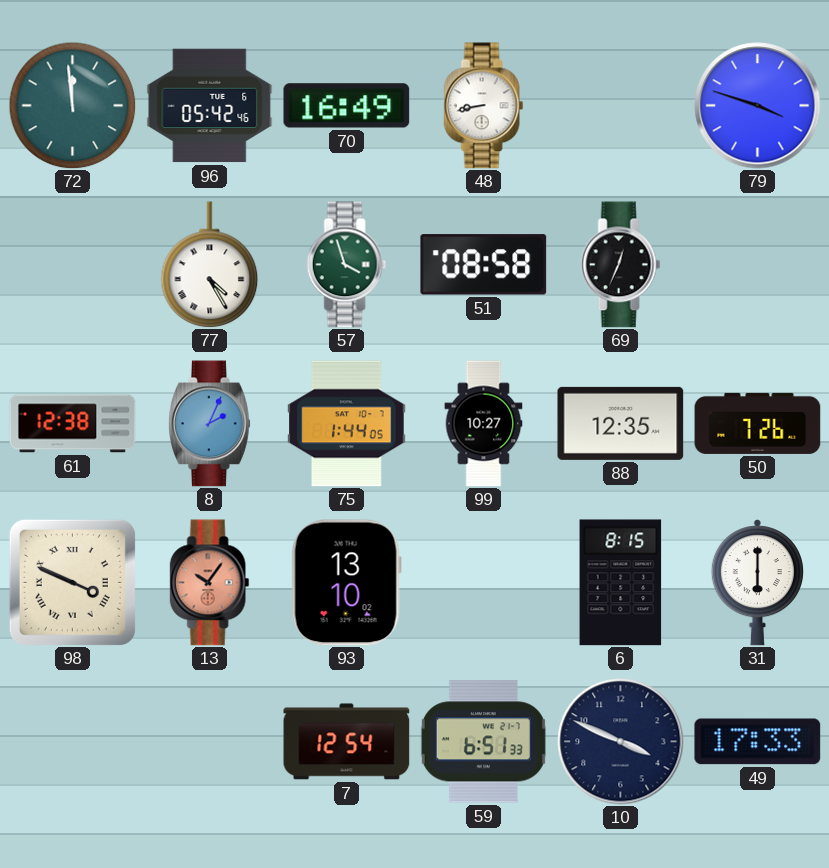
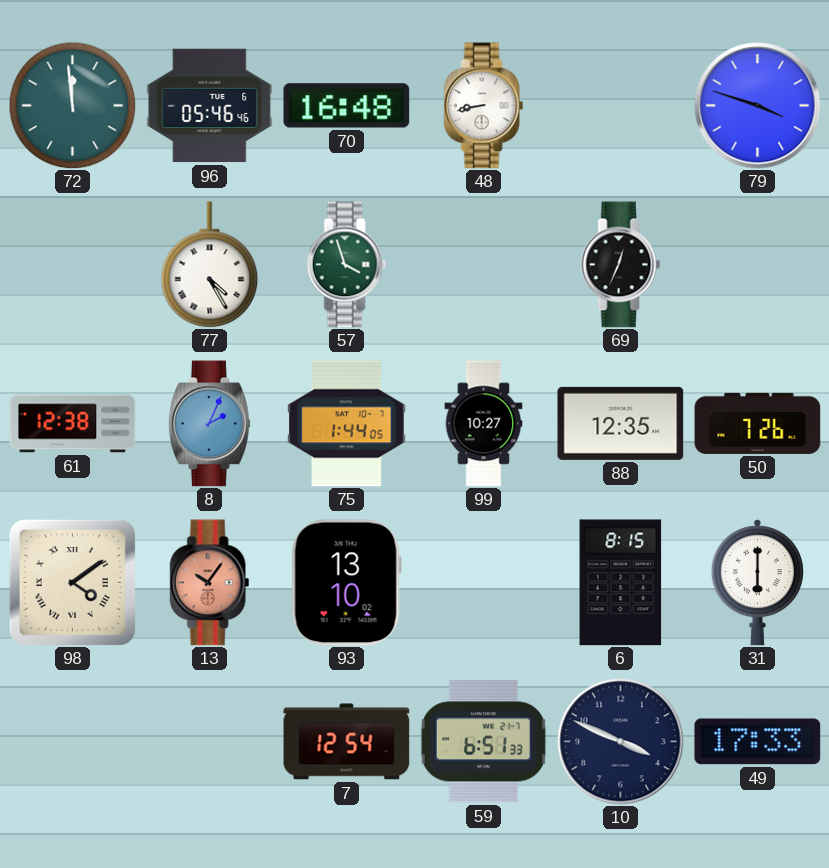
96: 05:42 -> 05:46 (210, 106)
70: 16:49 -> 16:48 (347, 106)
51: 08:58 -> none (484, 265)
98: 3:49 -> 4:09 (72, 582)
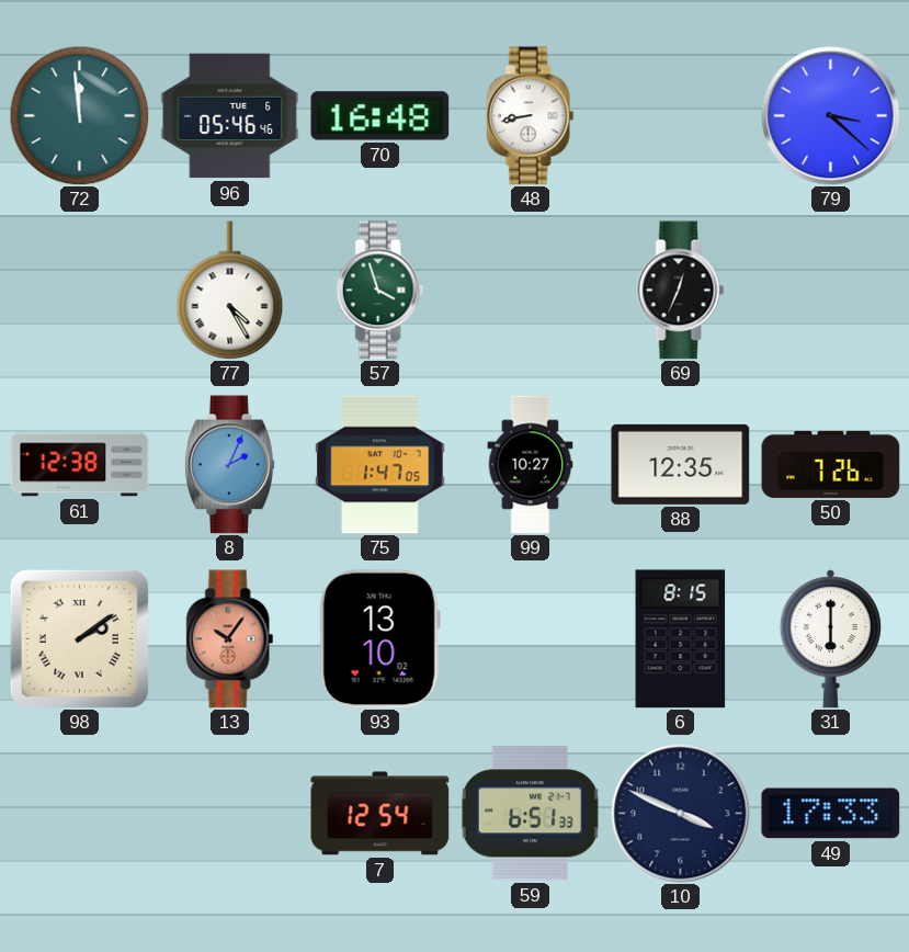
79: 3:48 -> 3:22 (831, 116)
75: 1:44 -> 1:47 (380, 465)
98: 4:09 -> 2:09 (79, 638)
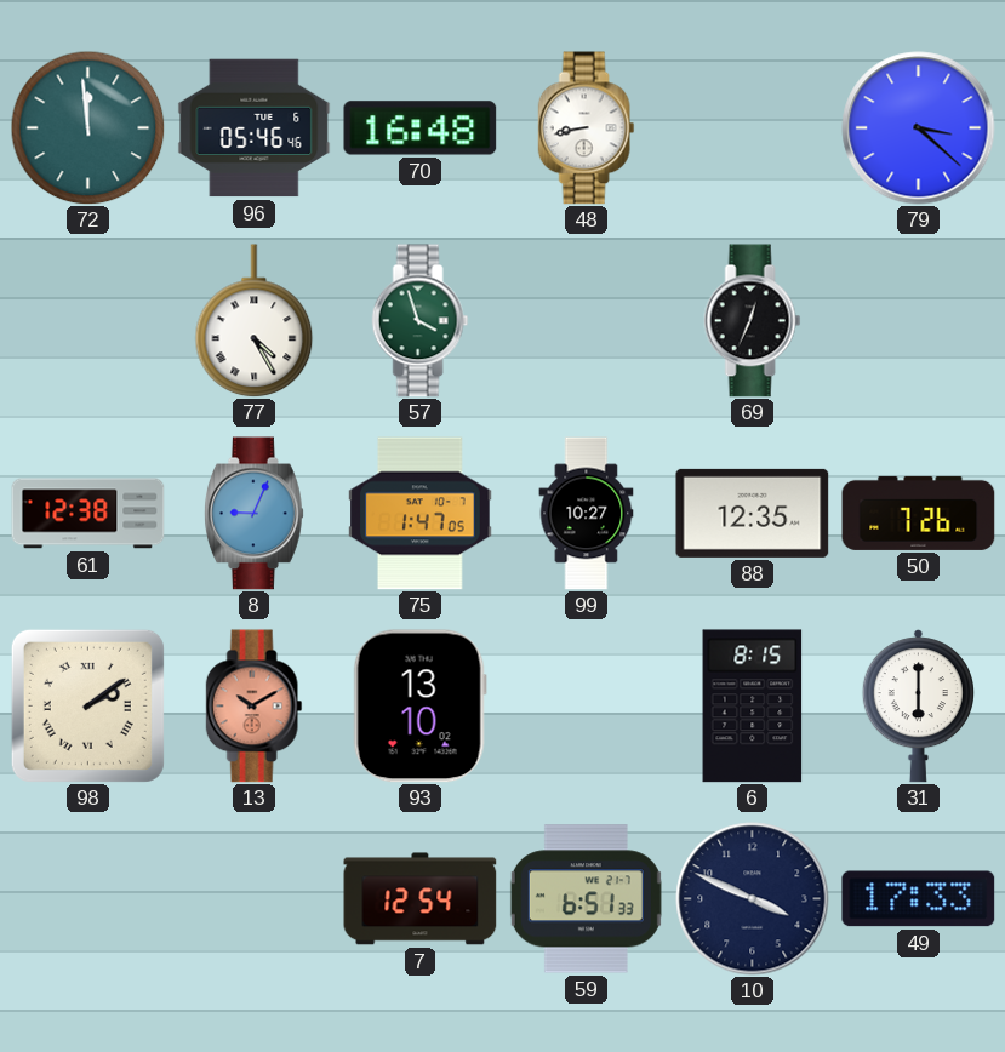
8: 2:04 -> 9:04 (255, 514)
13: 10:06 -> 10:10 (255, 707)
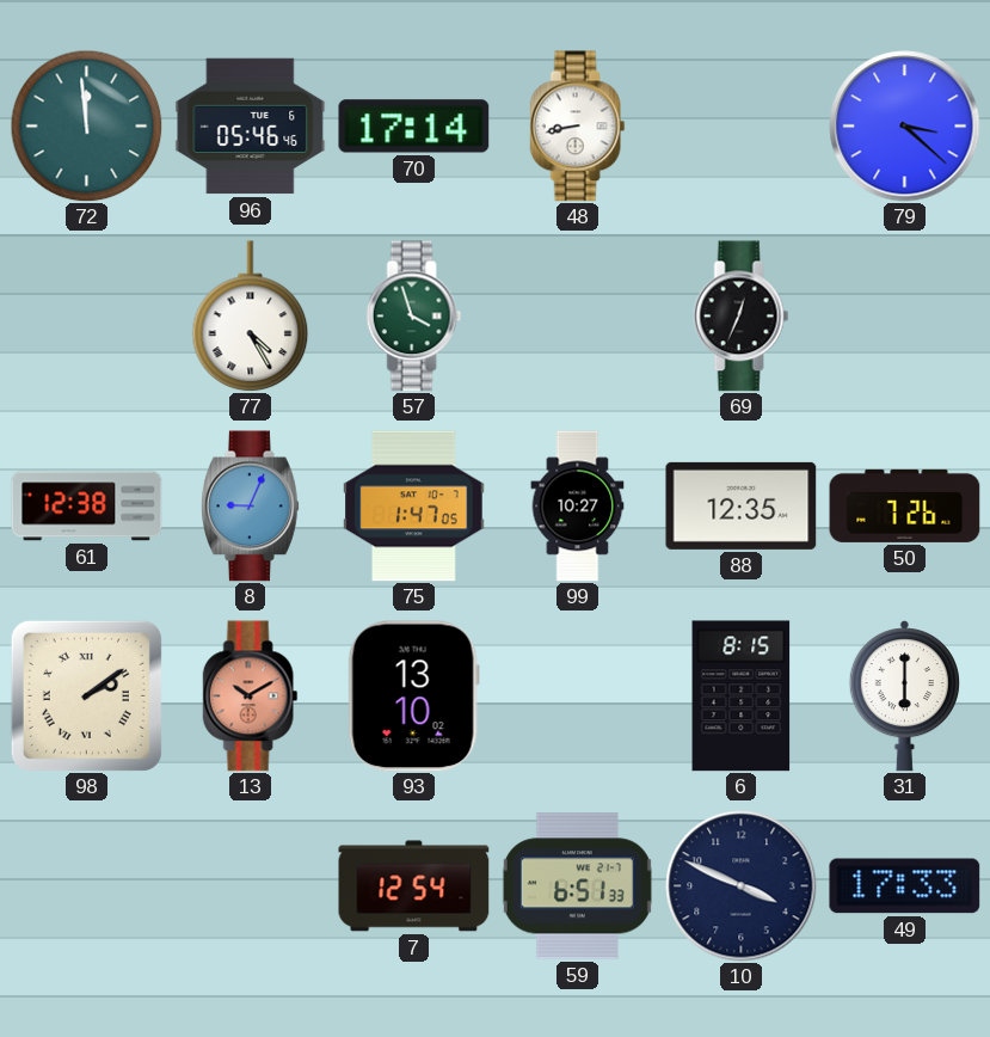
70: 16:48 -> 17:14 (414, 127)
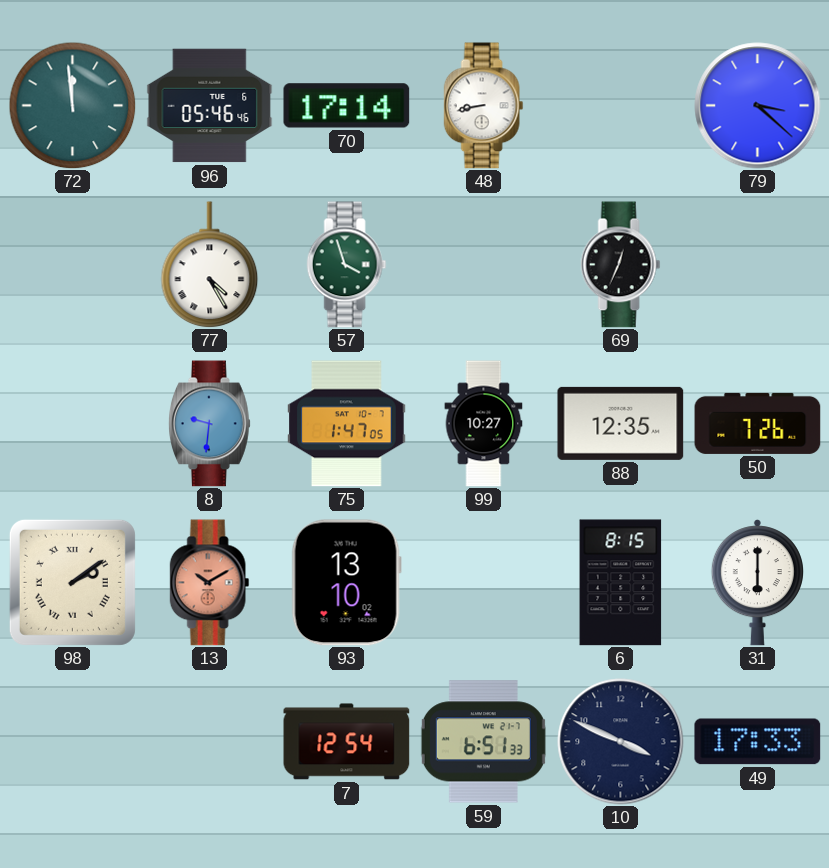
61: 12:38 -> none (87, 507)
8: 9:04 -> 9:31 (210, 424)
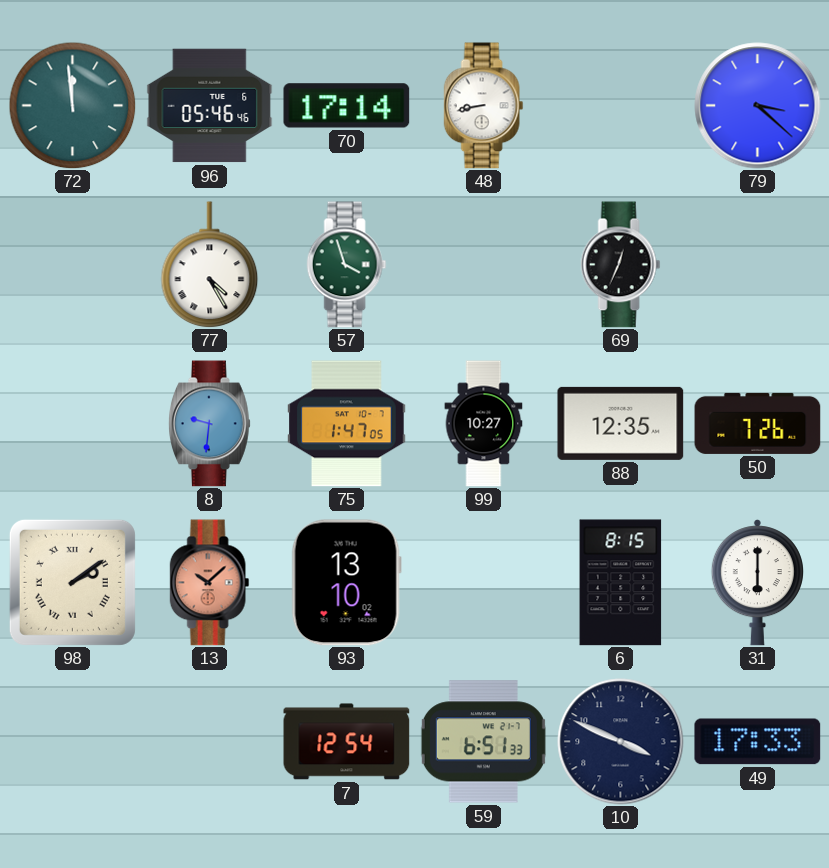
13: 10:10 -> 10:08 (210, 583)
